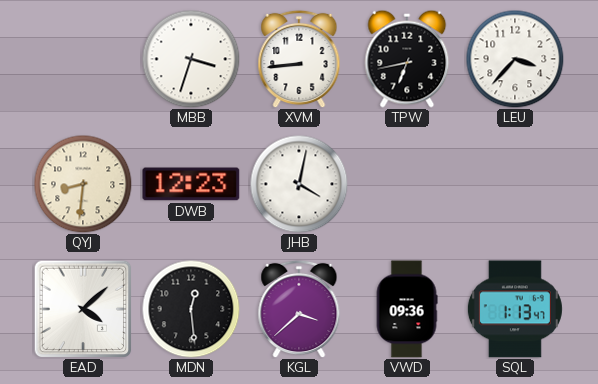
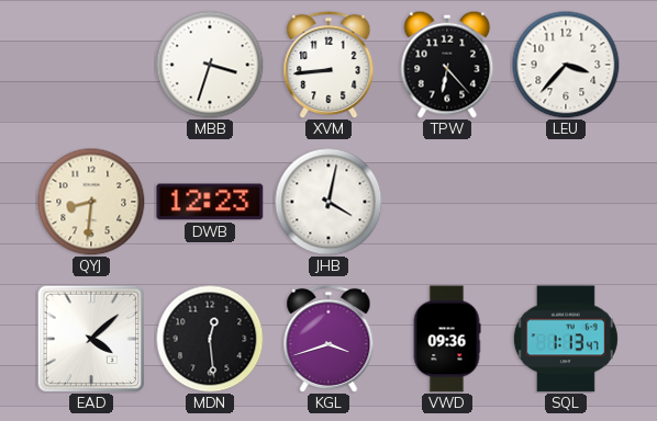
TPW: 6:43 -> 6:23 (447, 65)
KGL: 3:38 -> 3:42 (328, 339)
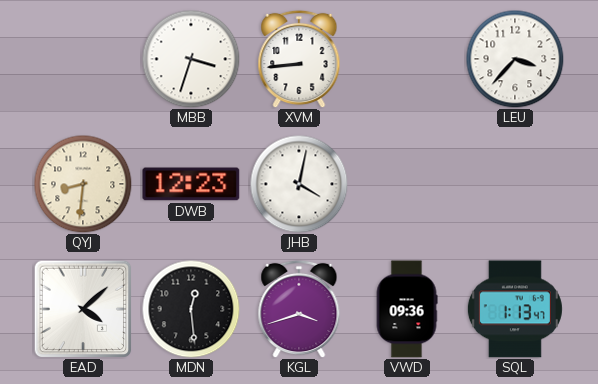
TPW: 6:23 -> none (447, 65)
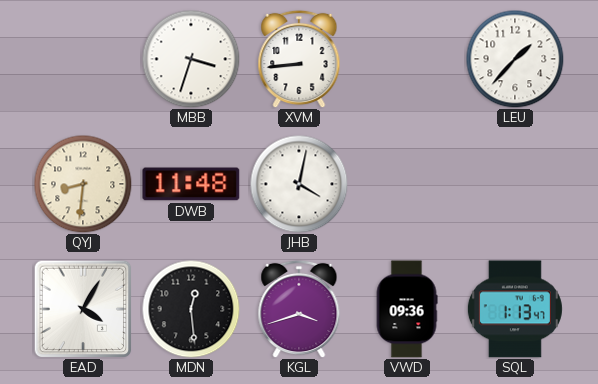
LEU: 3:37 -> 1:37 (515, 59)
DWB: 12:23 -> 11:48 (191, 184)
EAD: 4:08 -> 4:05 (83, 309)
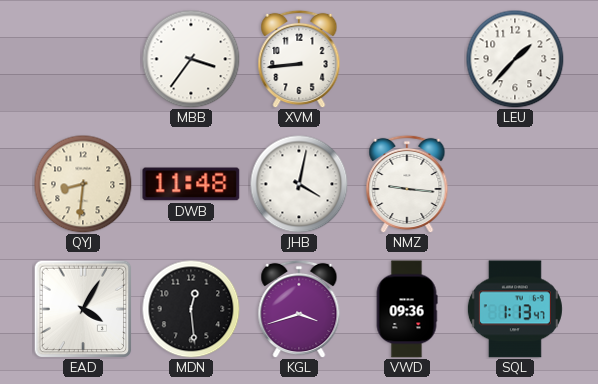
MBB: 3:33 -> 3:36 (191, 59)
NMZ: none -> 9:16 (407, 184)
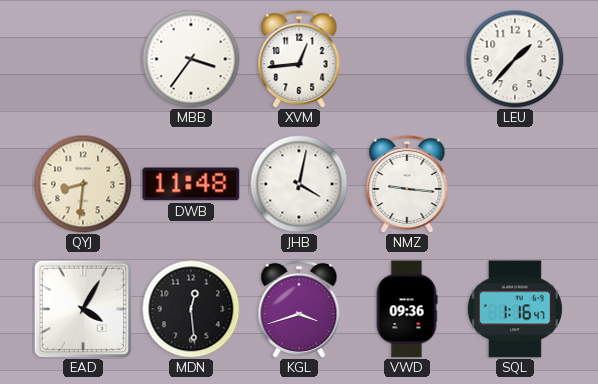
XVM: 8:44 -> 12:44 (299, 59)
SQL: 1:13 -> 1:16 (515, 309)
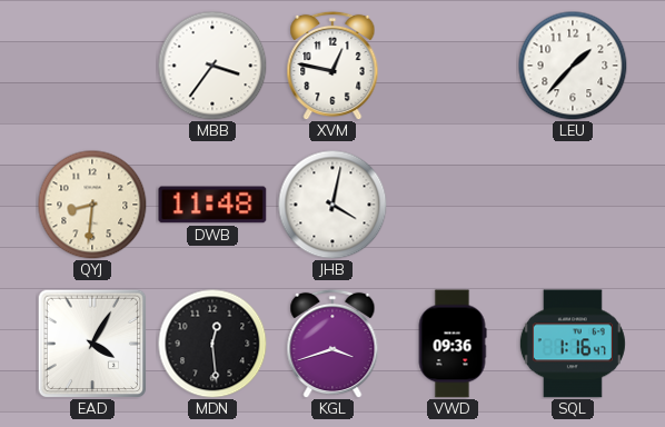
XVM: 12:44 -> 12:47 (332, 66)
NMZ: 9:16 -> none (407, 184)
